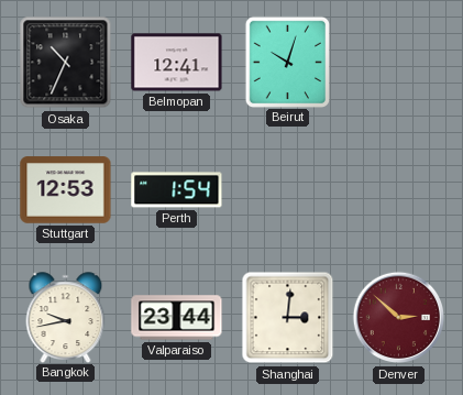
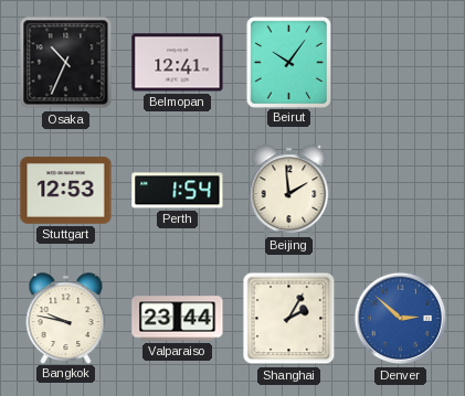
Beirut: 10:03 -> 10:06 (288, 62)
Beijing: none -> 1:59 (289, 190)
Bangkok: 9:43 -> 9:47 (66, 318)
Shanghai: 3:01 -> 2:05 (289, 319)
Denver dial: burgundy -> blue (401, 319)
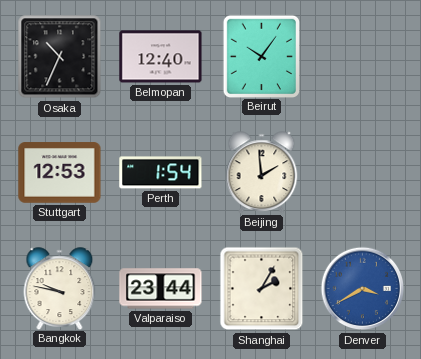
Belmopan: 12:41 -> 12:40 (161, 57)
Denver: 2:52 -> 3:40 (363, 289)
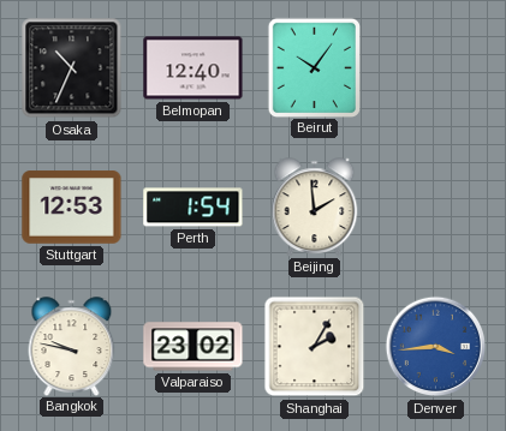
Valparaiso: 23:44 -> 23:02 (194, 347)
Denver: 3:40 -> 3:44 (436, 347)
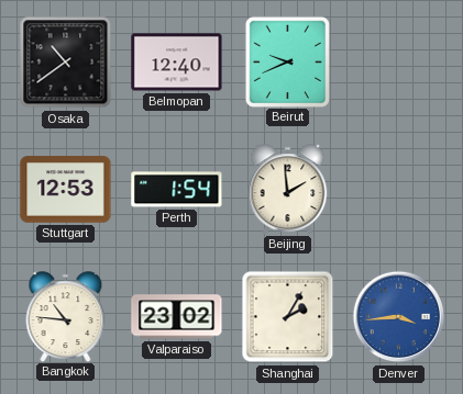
Osaka: 10:34 -> 10:39 (66, 63)
Beirut: 10:06 -> 9:41 (287, 61)
Bangkok: 9:47 -> 10:46 (66, 316)
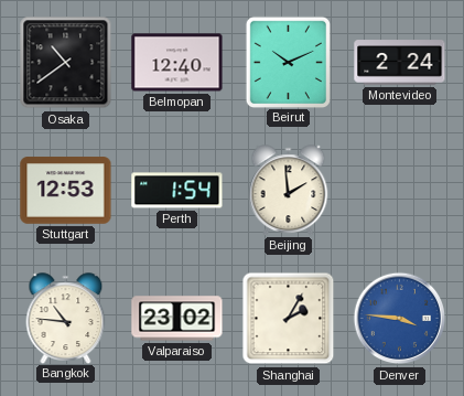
Beirut: 9:41 -> 10:11 (288, 62)
Montevideo: none -> 2:24 (400, 63)
Denver: 3:44 -> 3:46 (400, 319)
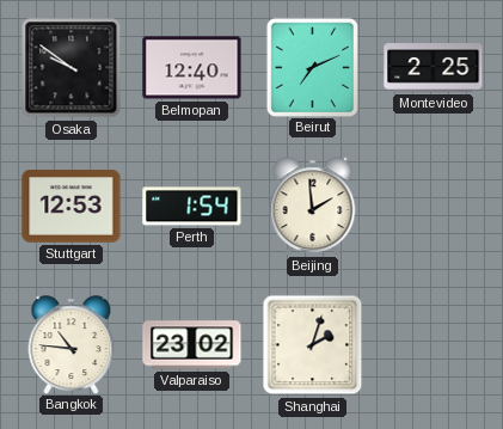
Osaka: 10:39 -> 9:51 (72, 68)
Beirut: 10:11 -> 7:11 (312, 67)
Montevideo: 2:24 -> 2:25 (434, 68)
Shanghai: 2:05 -> 2:03 (313, 345)
Denver: 3:46 -> none (400, 319)
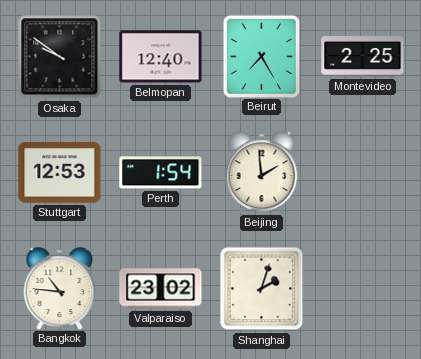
Beirut: 7:11 -> 7:25 (261, 56)
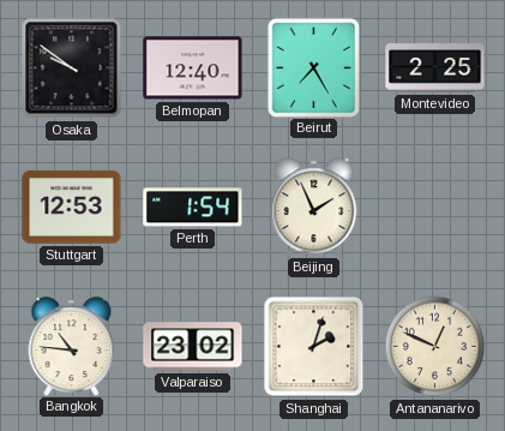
Beijing: 1:59 -> 1:56 (314, 206)
Antananarivo: none -> 12:49 (435, 347)
